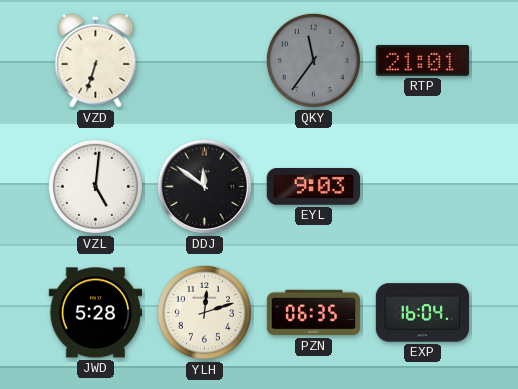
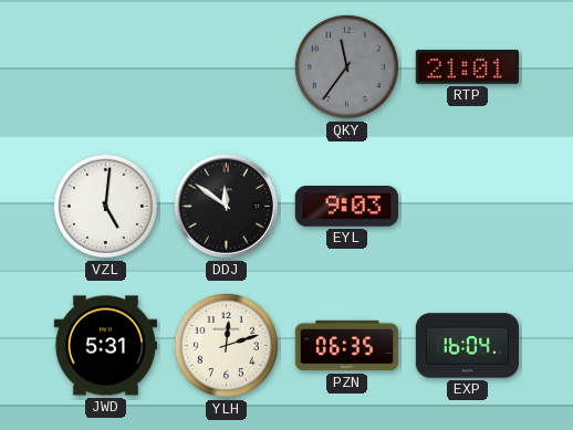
VZD: 6:33 -> none (96, 61)
JWD: 5:28 -> 5:31 (106, 346)
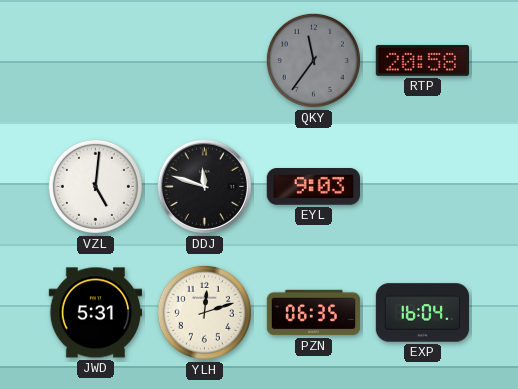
RTP: 21:01 -> 20:58 (422, 60)
DDJ: 11:51 -> 11:48 (204, 186)
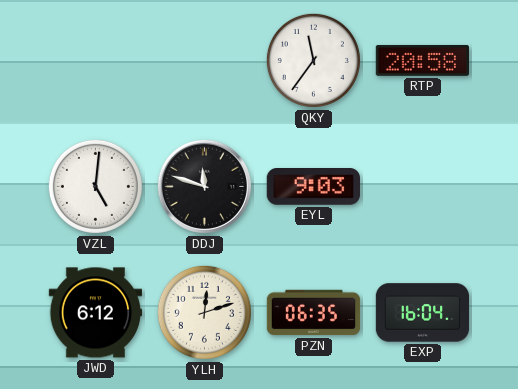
QKY dial: grey -> white (313, 60)
JWD: 5:31 -> 6:12 (96, 313)
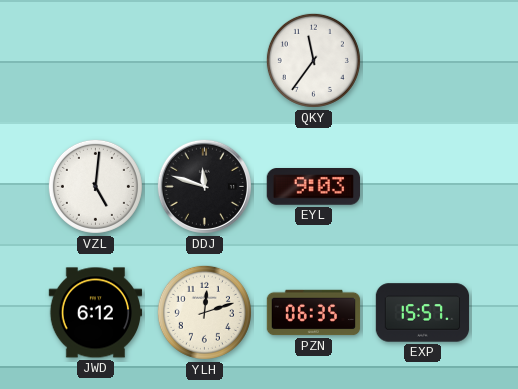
RTP: 20:58 -> none (422, 60)
EXP: 16:04 -> 15:57 (423, 313)
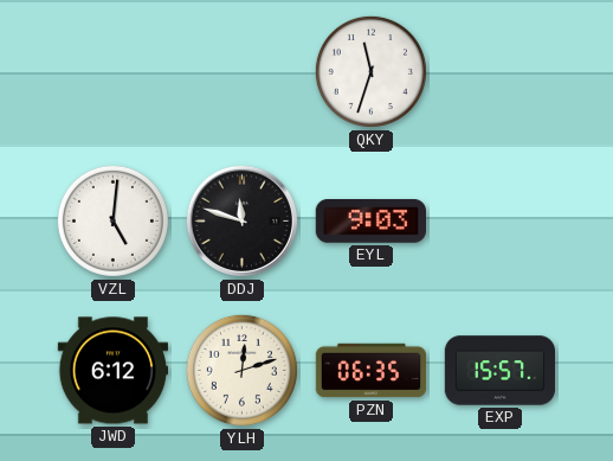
QKY: 11:36 -> 11:33 (370, 71)
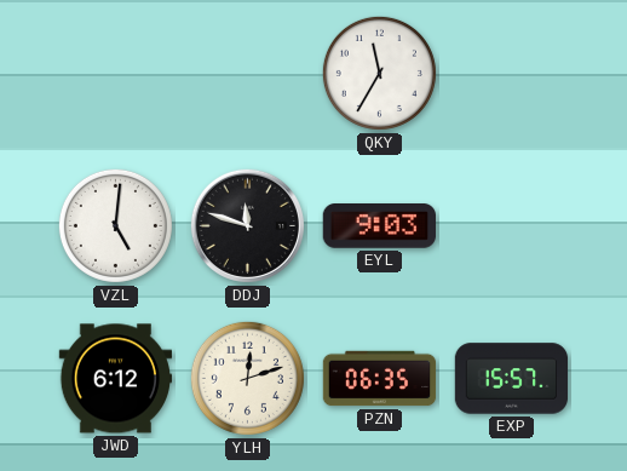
QKY: 11:33 -> 11:35 (379, 73)
